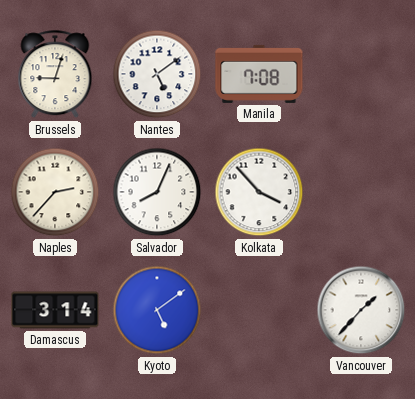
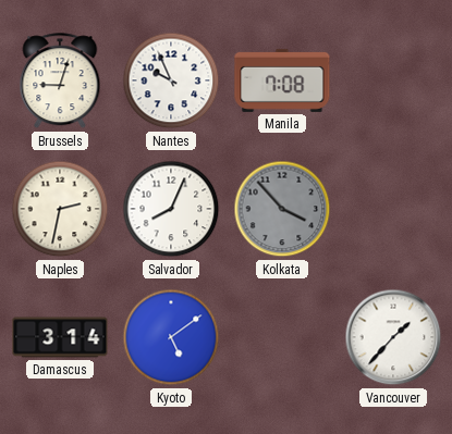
Nantes: 5:09 -> 9:56 (171, 80)
Naples: 2:37 -> 2:32 (60, 209)
Kolkata dial: white -> grey (282, 209)
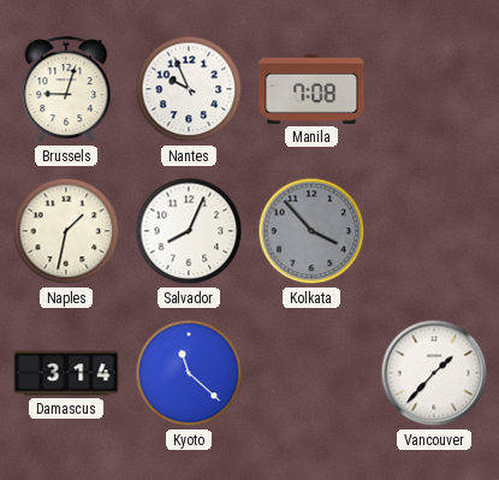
Naples: 2:32 -> 1:32 (66, 231)
Kyoto: 5:09 -> 11:22 (189, 373)
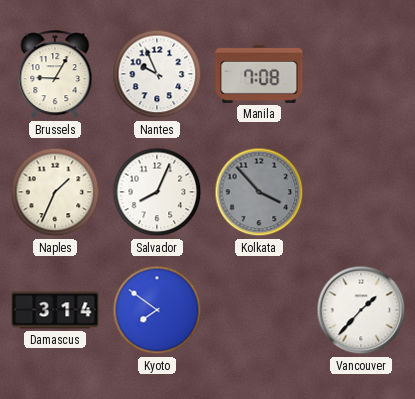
Brussels: 9:03 -> 9:05 (55, 75)
Naples: 1:32 -> 1:34 (55, 192)
Kyoto: 11:22 -> 7:51 (157, 310)
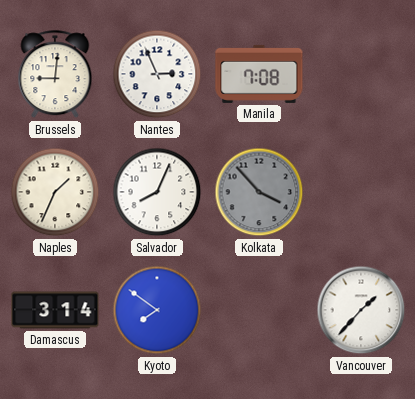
Brussels: 9:05 -> 9:01 (55, 75)
Nantes: 9:56 -> 2:56 (157, 74)
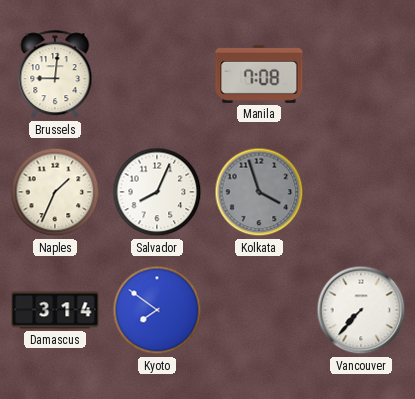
Nantes: 2:56 -> none (157, 74)
Kolkata: 3:53 -> 3:57 (259, 192)
Vancouver: 1:37 -> 7:37 (361, 310)
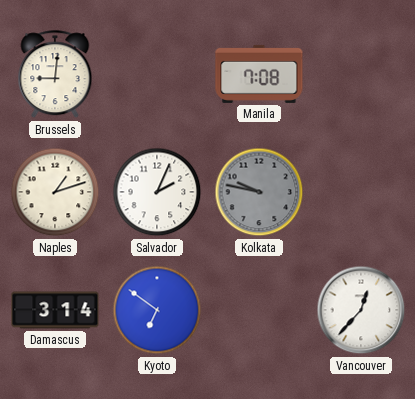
Naples: 1:34 -> 1:12 (55, 192)
Salvador: 8:04 -> 2:04 (157, 192)
Kolkata: 3:57 -> 9:47 (259, 192)
Kyoto: 7:51 -> 6:51 (157, 310)
Vancouver: 7:37 -> 12:37 (361, 310)
